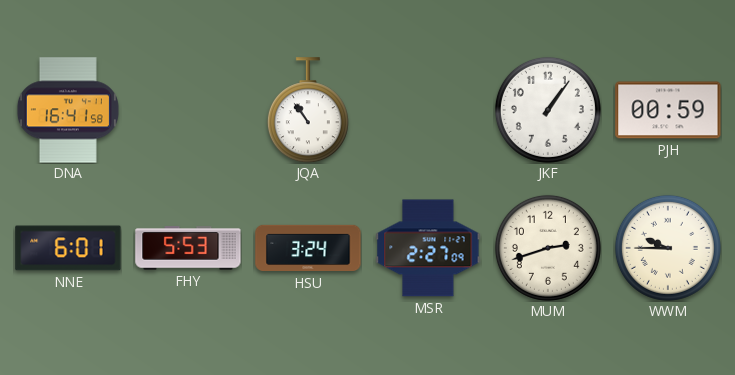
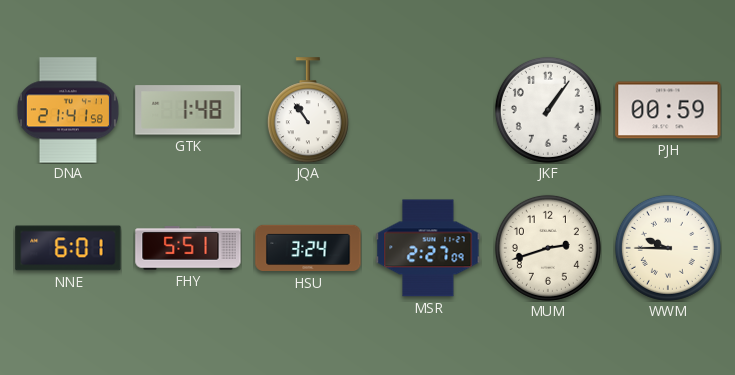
DNA: 16:41 -> 21:41 (68, 110)
GTK: none -> 1:48 (188, 110)
FHY: 5:53 -> 5:51 (188, 248)
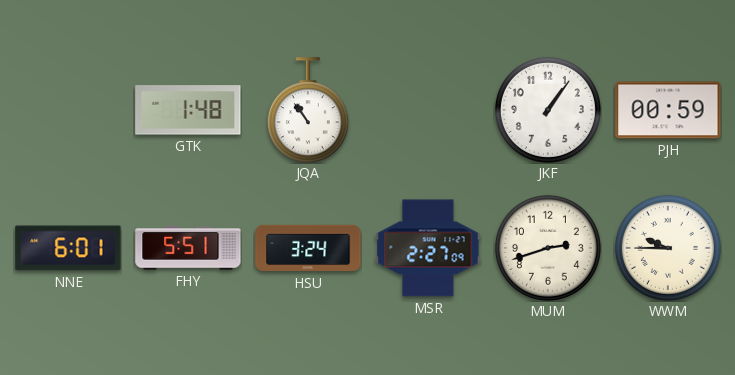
DNA: 21:41 -> none (68, 110)
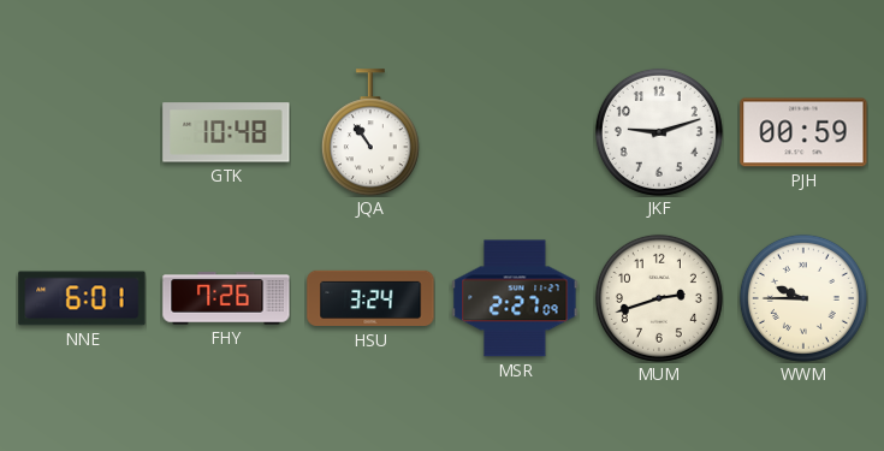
GTK: 1:48 -> 10:48 (226, 132)
JKF: 1:06 -> 9:12 (659, 132)
FHY: 5:51 -> 7:26 (226, 298)
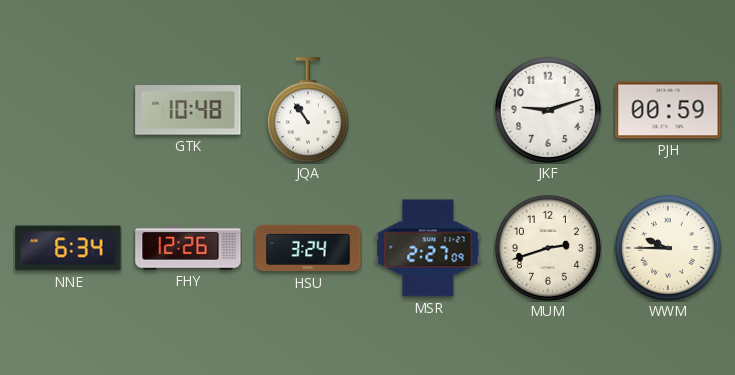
NNE: 6:01 -> 6:34 (68, 248)
FHY: 7:26 -> 12:26 (188, 248)
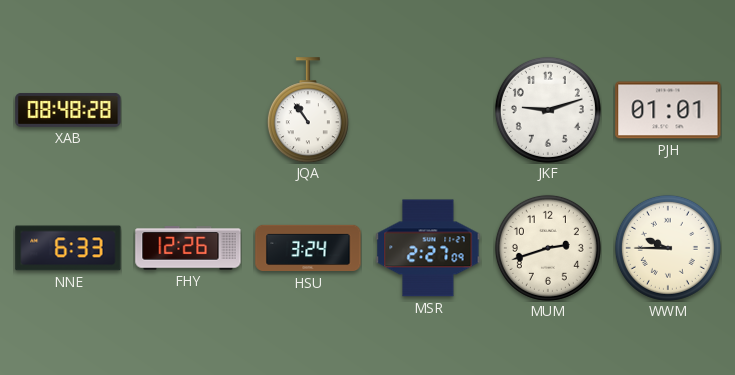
XAB: none -> 08:48 (68, 110)
GTK: 10:48 -> none (188, 110)
PJH: 00:59 -> 01:01 (668, 110)
NNE: 6:34 -> 6:33 (68, 248)
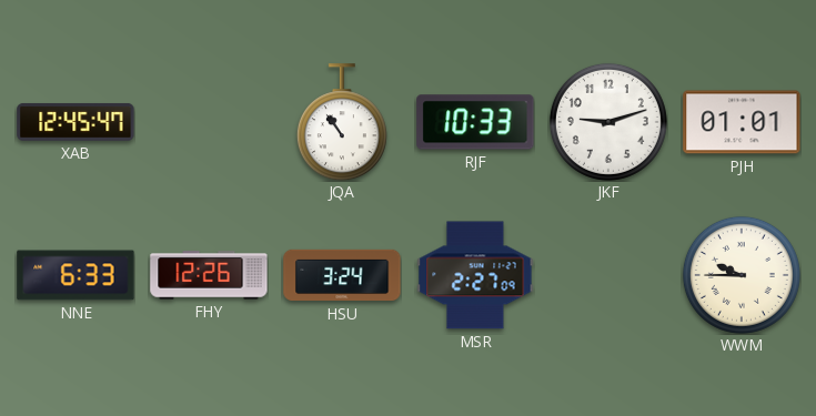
XAB: 08:48 -> 12:45 (75, 122)
RJF: none -> 10:33 (475, 122)
MUM: 2:42 -> none (548, 248)
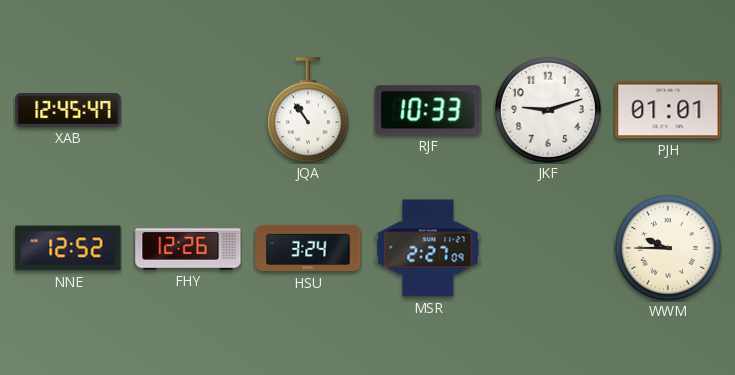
NNE: 6:33 -> 12:52 (68, 248)
